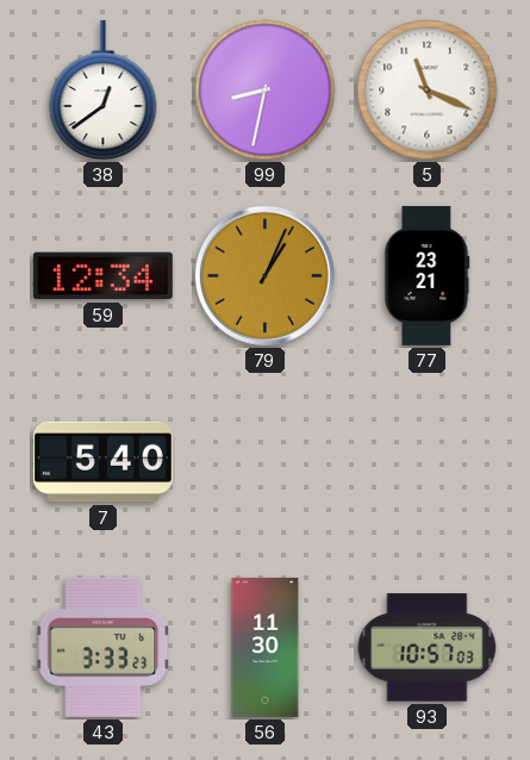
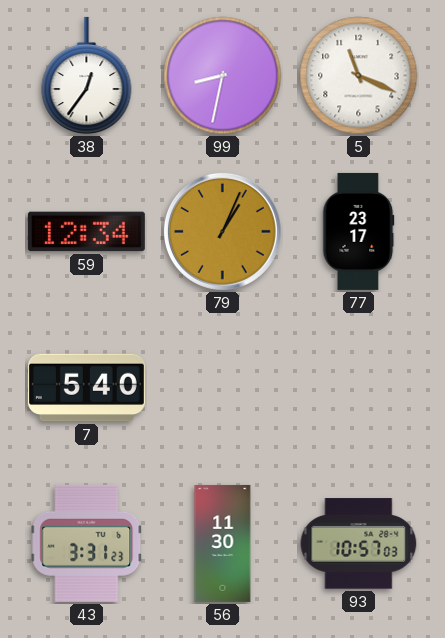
38: 12:39 -> 12:36 (87, 76)
77: 23:21 -> 23:17 (359, 231)
43: 3:33 -> 3:31 (87, 543)
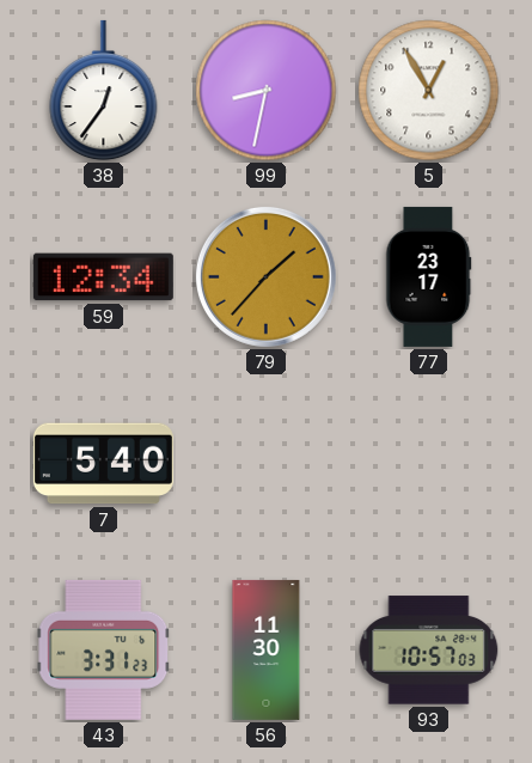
5: 11:19 -> 12:55 (429, 91)
79: 1:04 -> 1:37 (265, 276)
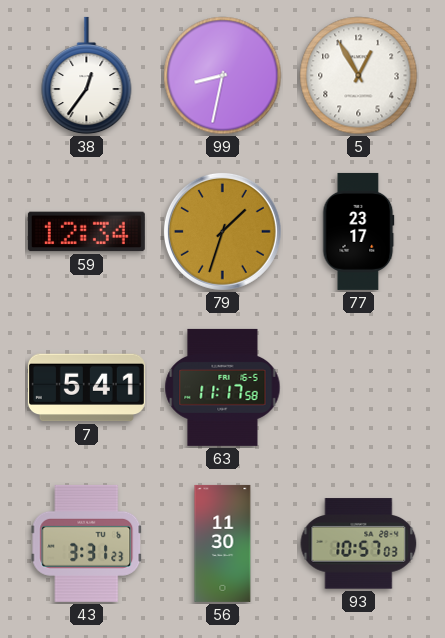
79: 1:37 -> 1:33 (222, 231)
7: 5:40 -> 5:41 (86, 388)
63: none -> 11:17 (223, 387)
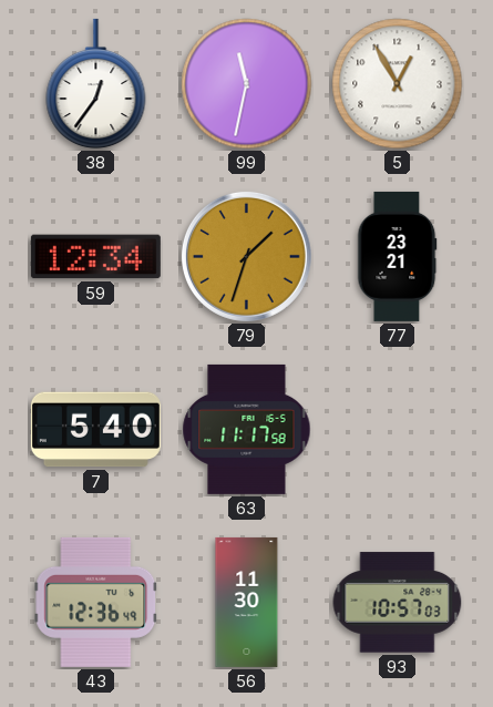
99: 8:32 -> 11:32 (247, 84)
77: 23:17 -> 23:21 (398, 256)
7: 5:41 -> 5:40 (95, 430)
43: 3:31 -> 12:36 (96, 602)
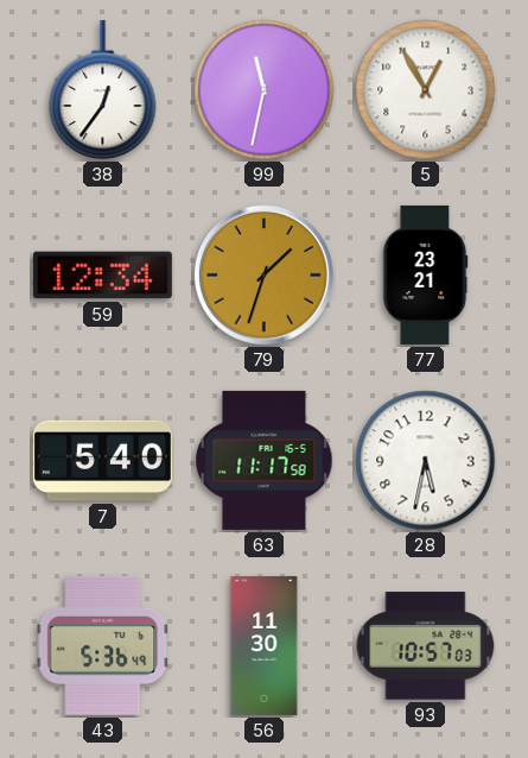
28: none -> 5:32 (426, 461)
43: 12:36 -> 5:36 (103, 645)
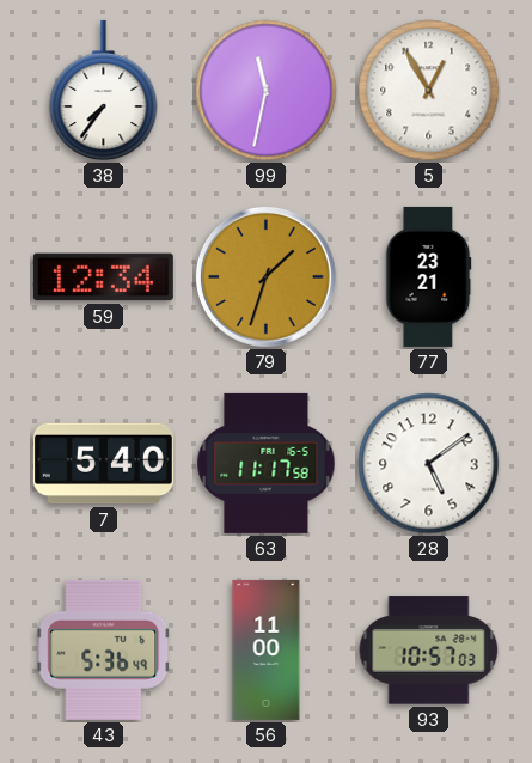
38: 12:36 -> 7:36 (104, 91)
28: 5:32 -> 5:09 (429, 464)
56: 11:30 -> 11:00 (267, 649)
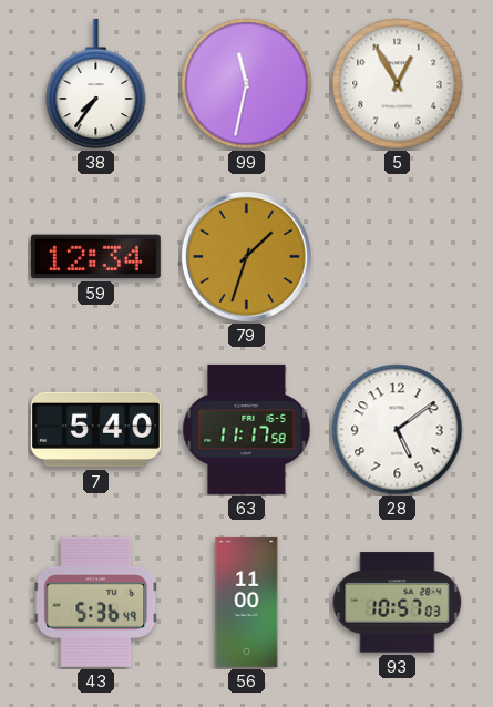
77: 23:21 -> none (429, 276)
